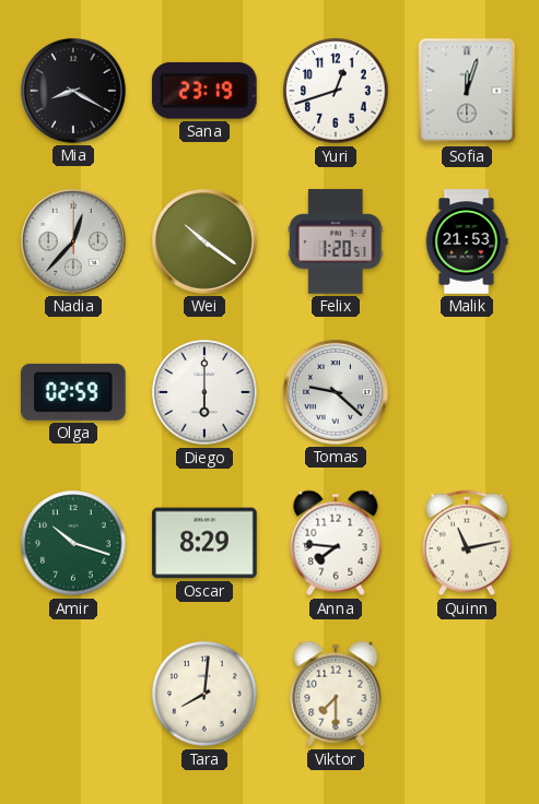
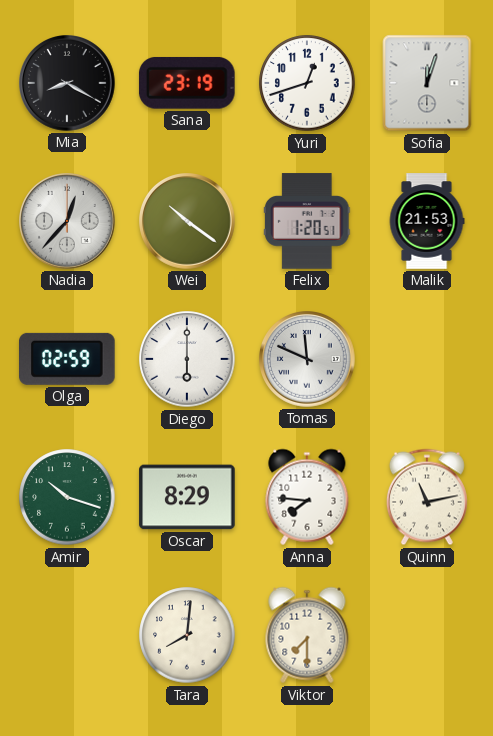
Tomas: 9:22 -> 11:49 (308, 360)
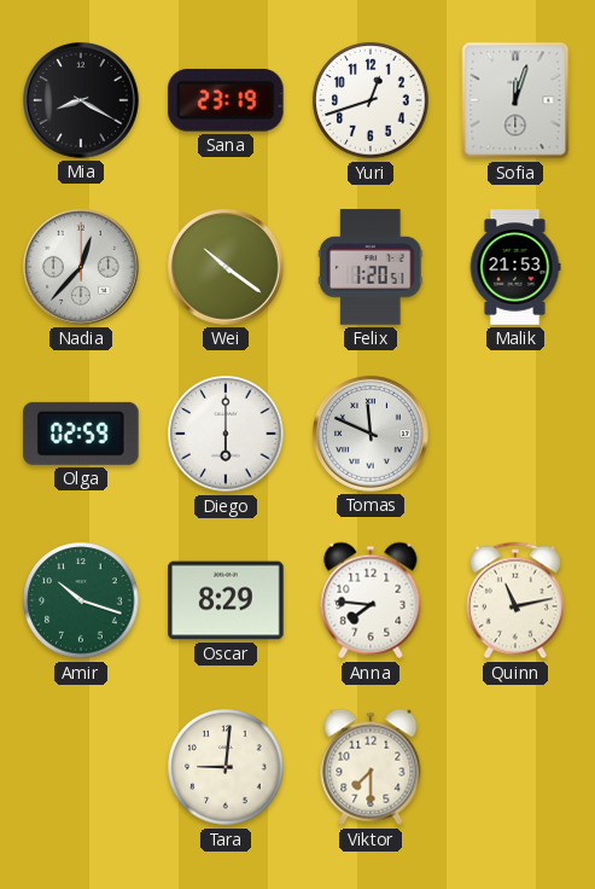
Tara: 8:01 -> 9:01 (226, 767)
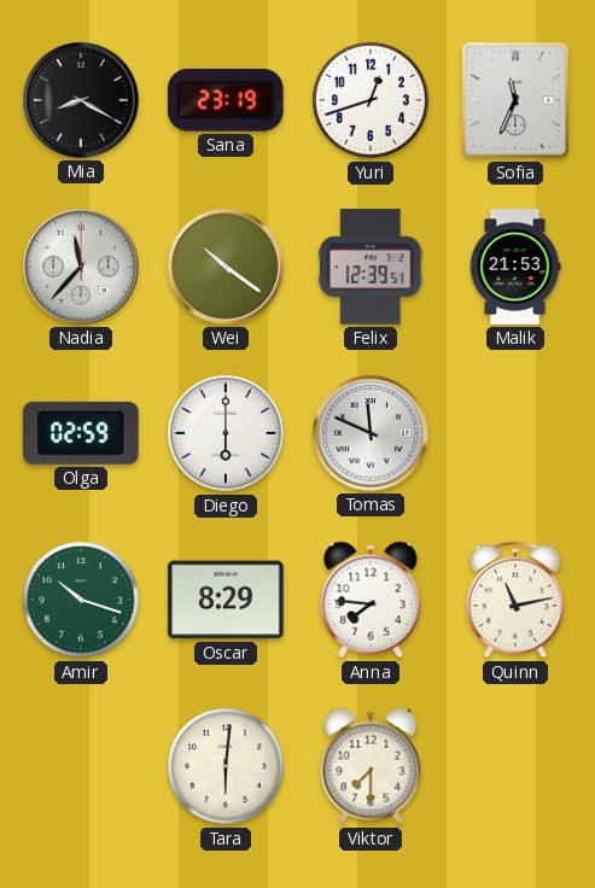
Sofia: 12:03 -> 11:34 (515, 100)
Nadia: 12:37 -> 11:37 (82, 268)
Felix: 1:20 -> 12:39 (371, 267)
Tara: 9:01 -> 6:01 (226, 766)
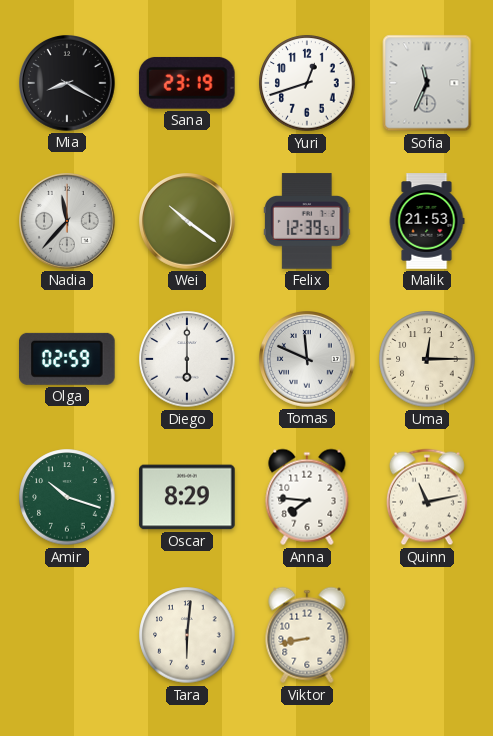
Uma: none -> 12:15 (427, 359)
Viktor: 7:30 -> 8:43 (307, 635)
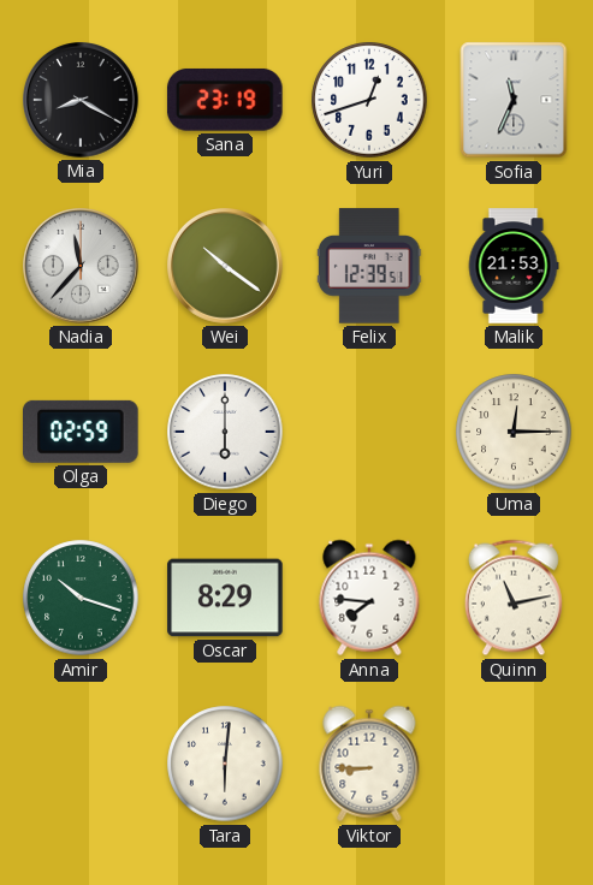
Tomas: 11:49 -> none (308, 360)
Viktor: 8:43 -> 8:45 (369, 764)
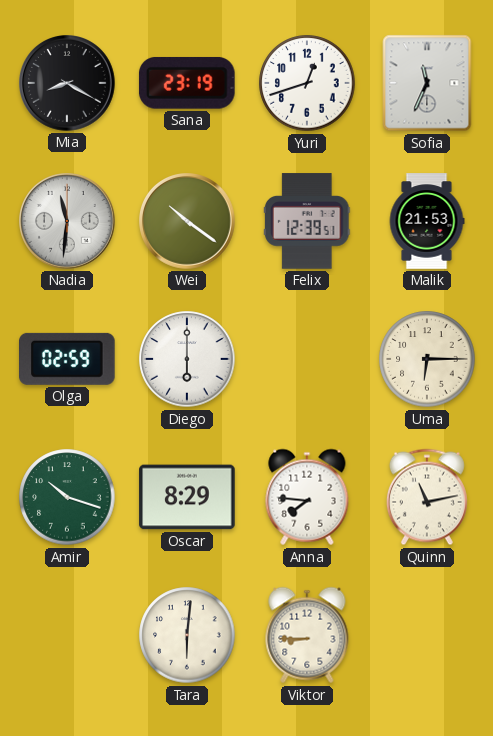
Nadia: 11:37 -> 11:31 (68, 222)
Uma: 12:15 -> 6:15 (427, 359)
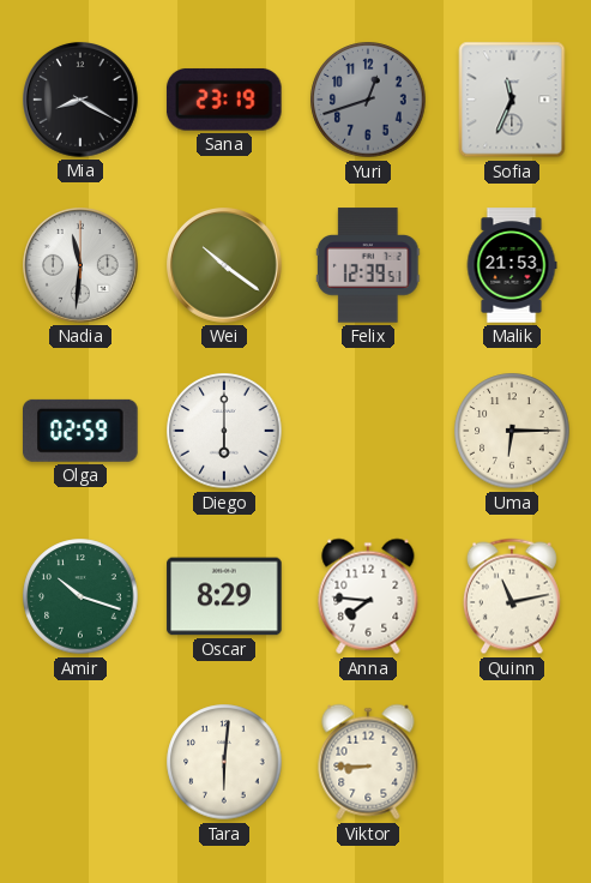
Yuri dial: white -> grey (368, 100)
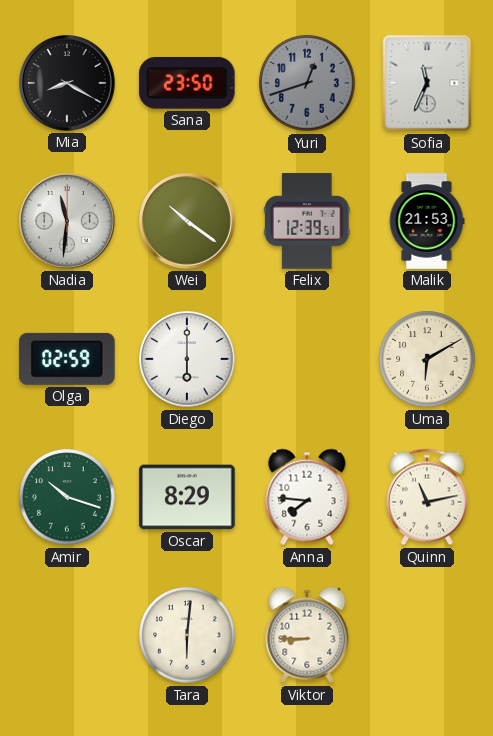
Sana: 23:19 -> 23:50 (187, 83)
Uma: 6:15 -> 6:10 (427, 359)
